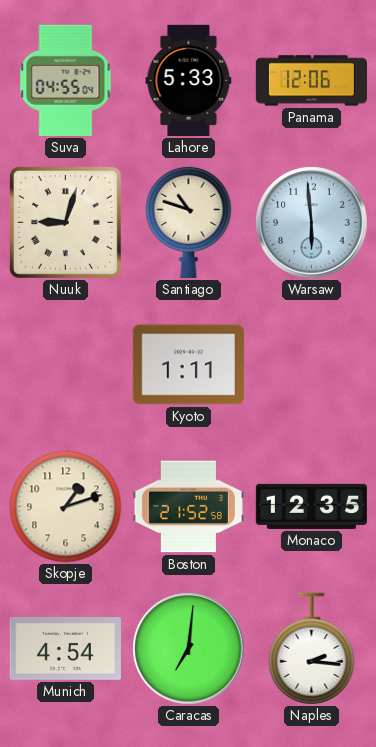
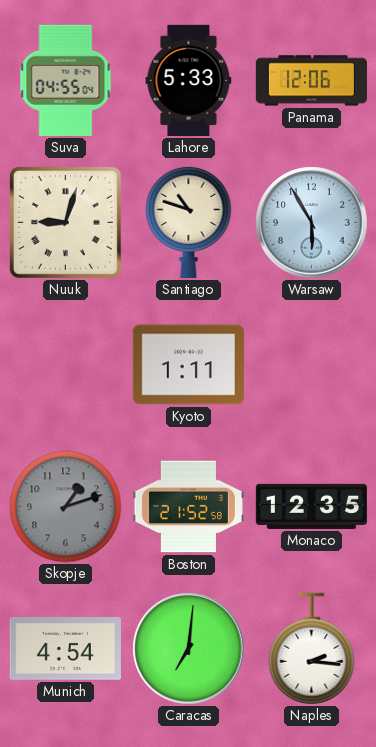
Warsaw: 5:59 -> 5:55 (312, 223)
Skopje dial: cream -> grey (66, 507)
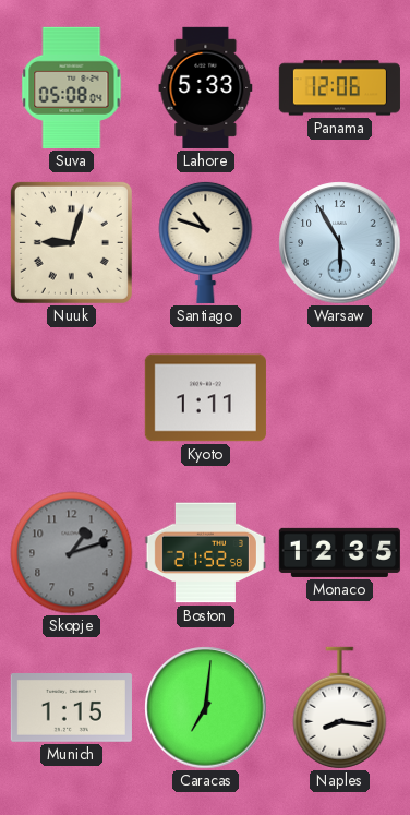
Suva: 04:55 -> 05:08 (72, 87)
Munich: 4:54 -> 1:15 (71, 708)
Naples: 2:16 -> 8:16 (340, 708)
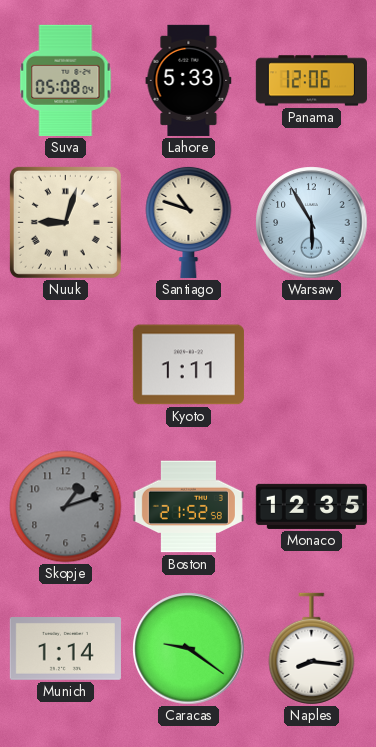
Munich: 1:15 -> 1:14 (65, 649)
Caracas: 7:01 -> 9:21 (189, 649)
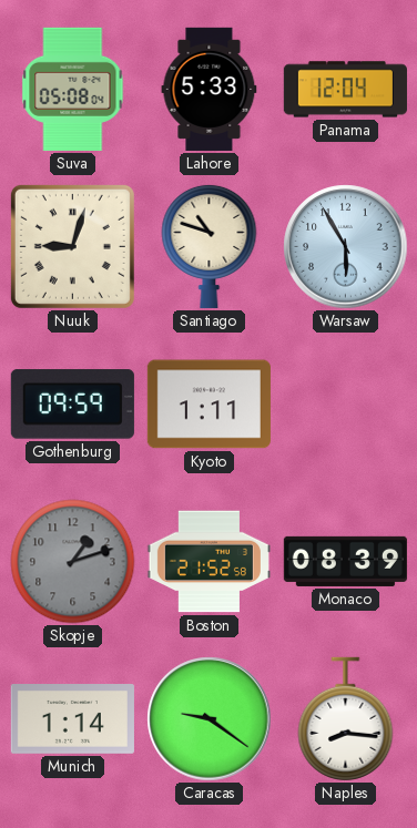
Panama: 12:06 -> 12:04 (345, 90)
Gothenburg: none -> 09:59 (72, 405)
Monaco: 12:35 -> 08:39 (345, 561)
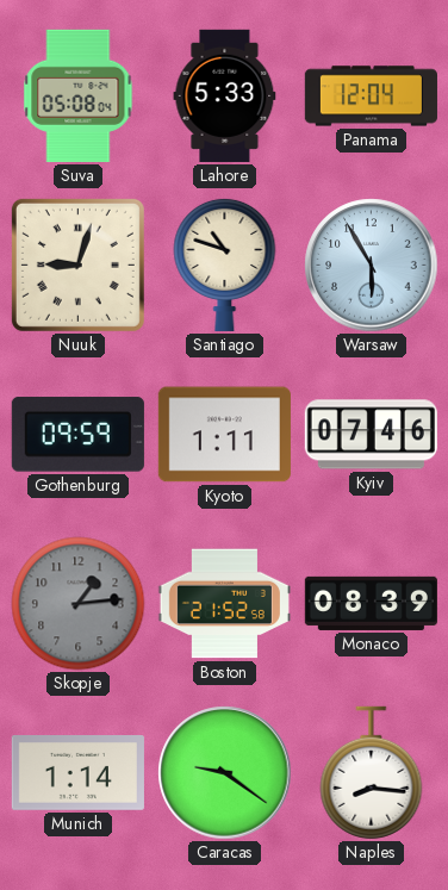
Kyiv: none -> 07:46 (371, 435)
Skopje: 1:12 -> 1:14 (79, 604)
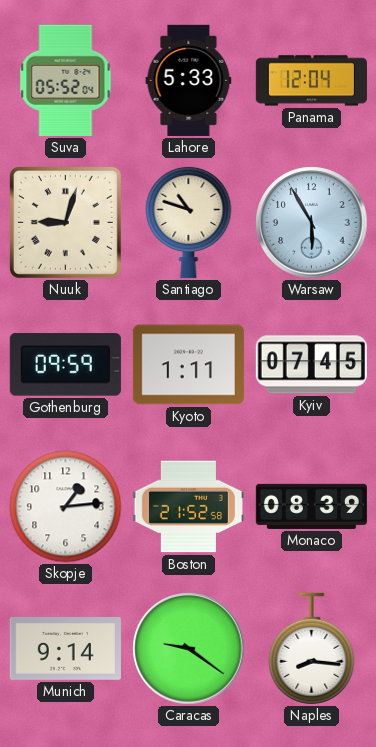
Suva: 05:08 -> 05:52 (66, 80)
Kyiv: 07:46 -> 07:45 (311, 365)
Skopje dial: grey -> white (66, 507)
Munich: 1:14 -> 9:14 (65, 649)
